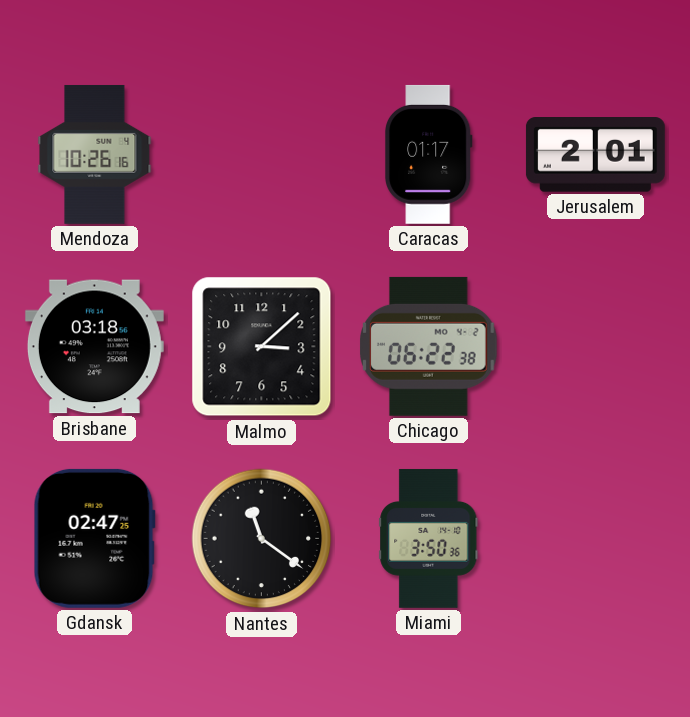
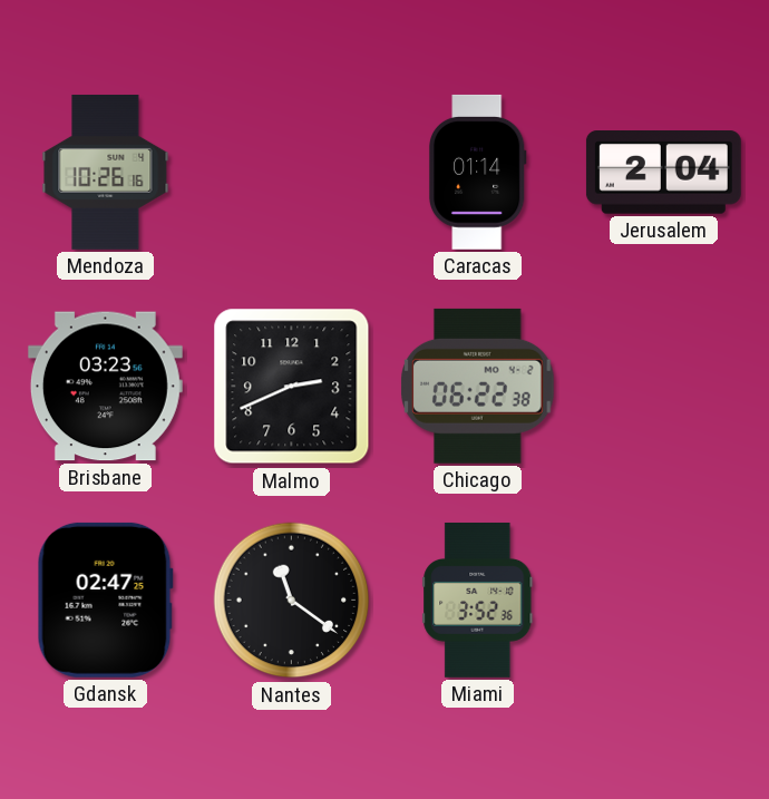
Caracas: 01:17 -> 01:14 (477, 172)
Jerusalem: 2:01 -> 2:04 (663, 173)
Brisbane: 03:18 -> 03:23 (105, 387)
Malmo: 3:08 -> 2:41 (292, 387)
Miami: 3:50 -> 3:52 (478, 600)
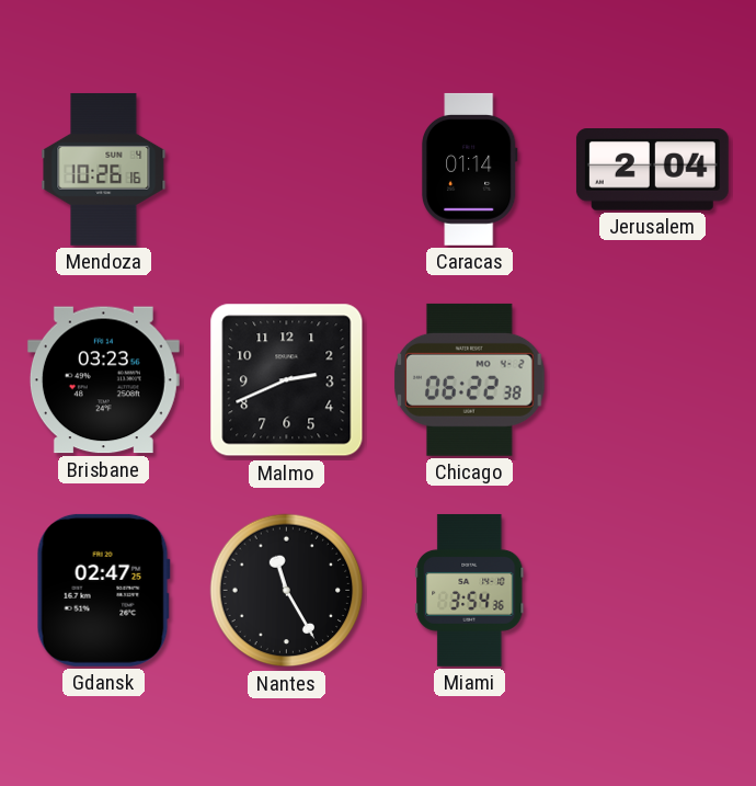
Nantes: 11:21 -> 11:25 (287, 591)
Miami: 3:52 -> 3:54 (470, 590)
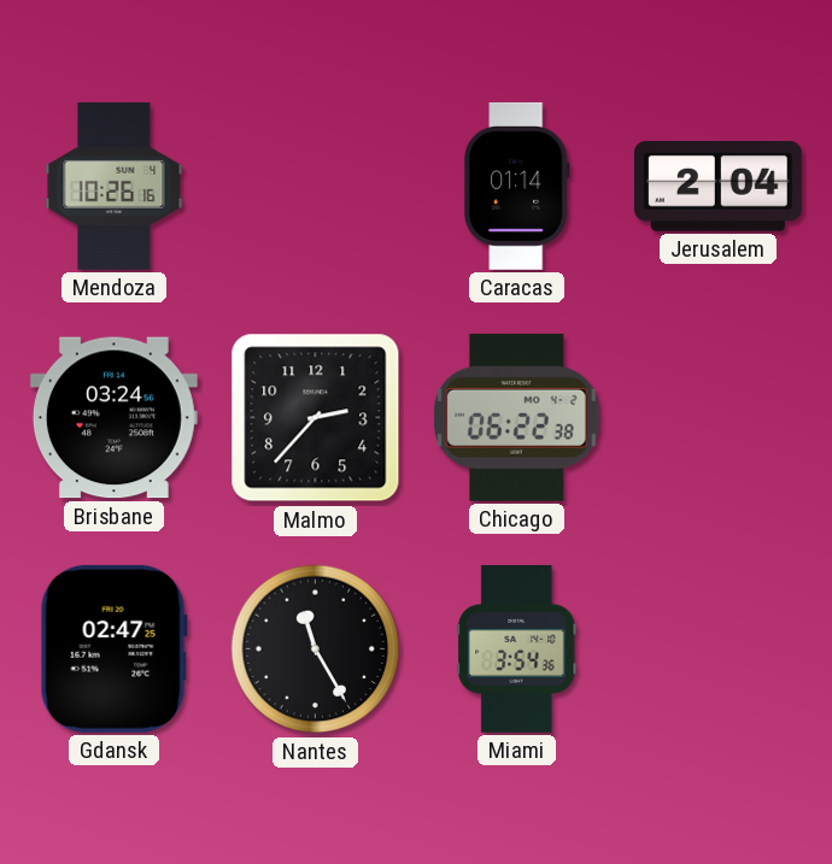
Brisbane: 03:23 -> 03:24 (113, 418)
Malmo: 2:41 -> 2:37 (316, 418)
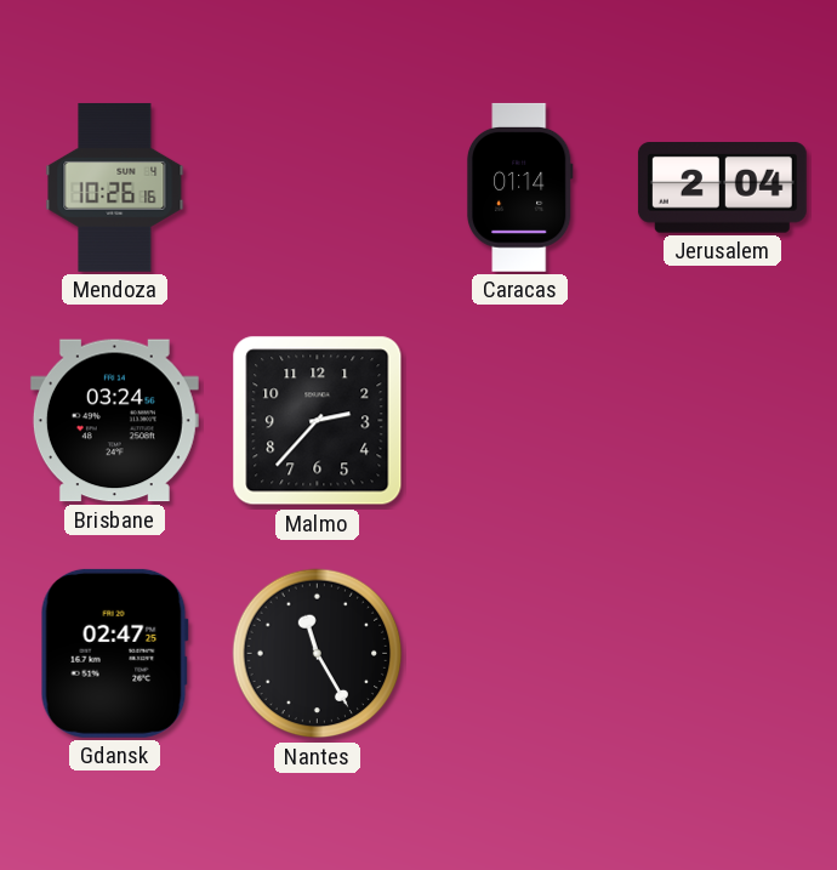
Chicago: 06:22 -> none (517, 417)
Miami: 3:54 -> none (517, 648)
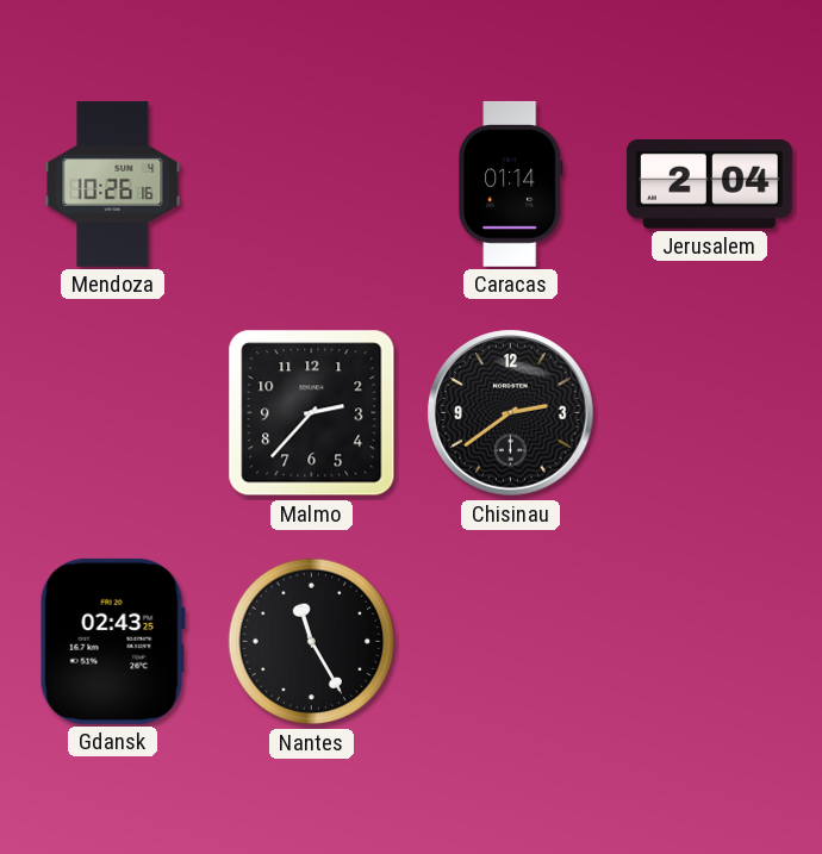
Brisbane: 03:24 -> none (114, 421)
Chisinau: none -> 2:39 (511, 413)
Gdansk: 02:47 -> 02:43 (112, 641)
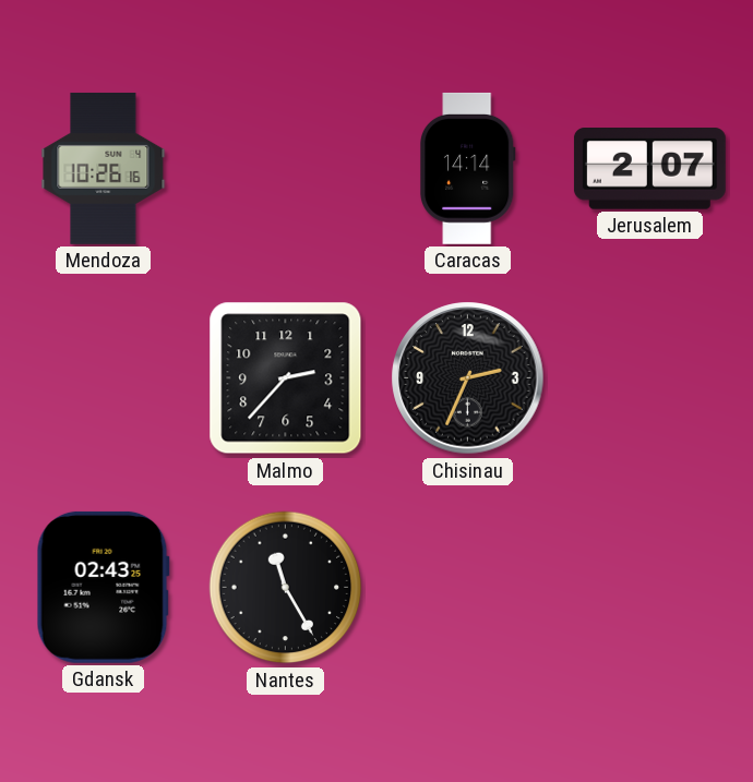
Caracas: 01:14 -> 14:14 (467, 168)
Jerusalem: 2:04 -> 2:07 (649, 169)
Chisinau: 2:39 -> 2:34 (468, 378)
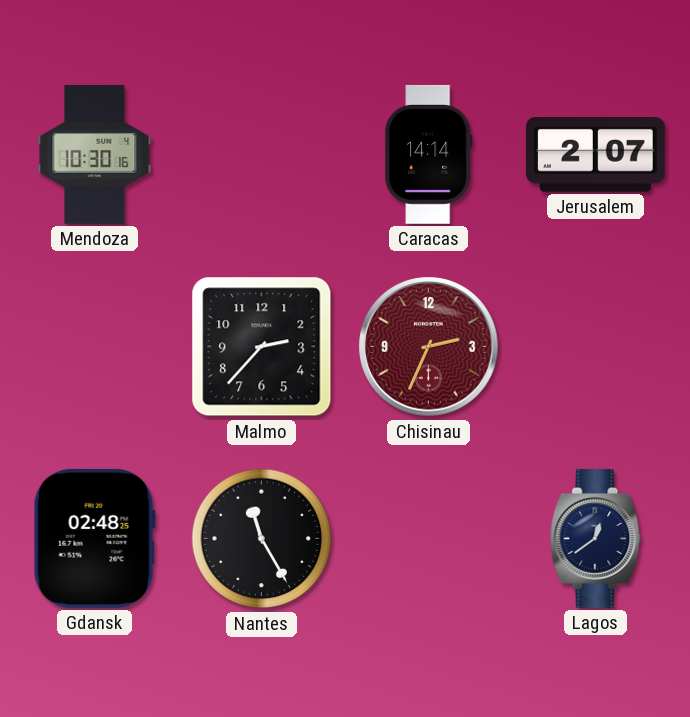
Mendoza: 10:26 -> 10:30 (95, 154)
Chisinau dial: black -> burgundy (429, 347)
Gdansk: 02:43 -> 02:48 (94, 538)
Lagos: none -> 12:39 (596, 538)
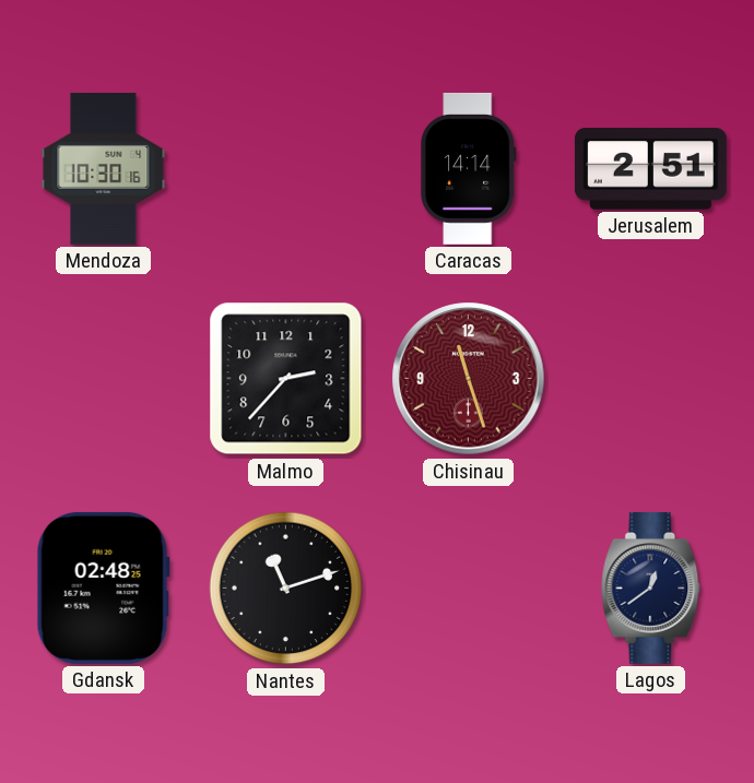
Jerusalem: 2:07 -> 2:51 (650, 169)
Chisinau: 2:34 -> 11:27 (469, 379)
Nantes: 11:25 -> 11:12 (286, 589)
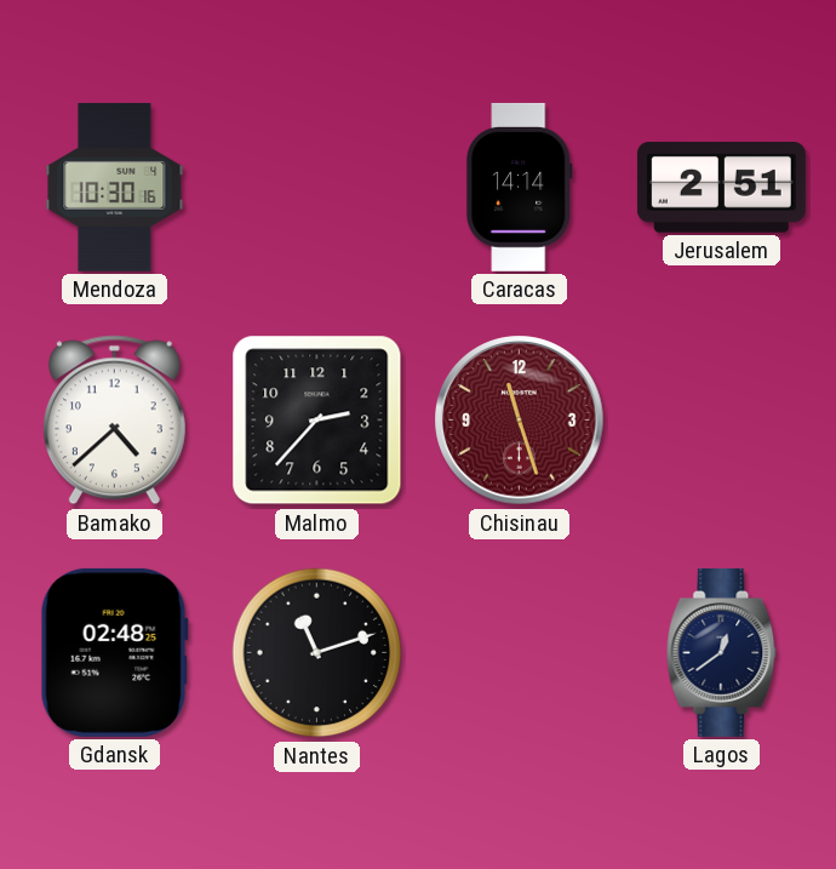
Bamako: none -> 4:38 (114, 421)
